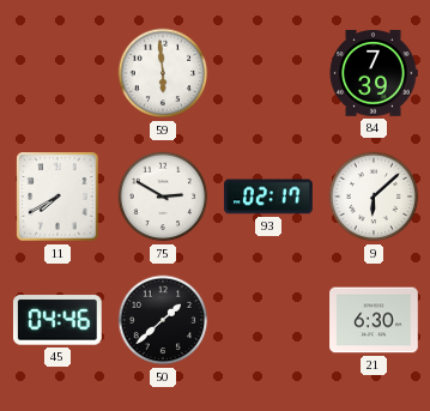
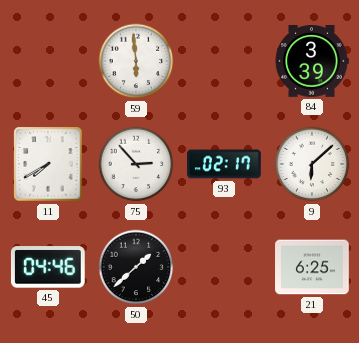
84: 7:39 -> 3:39 (312, 62)
75: 2:50 -> 2:53 (136, 164)
21: 6:30 -> 6:25 (312, 267)
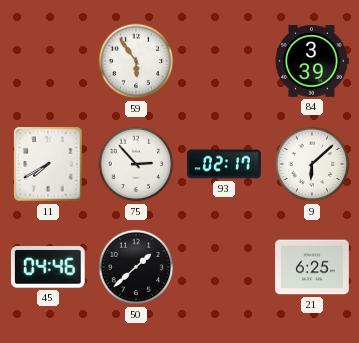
59: 5:59 -> 5:54 (136, 61)
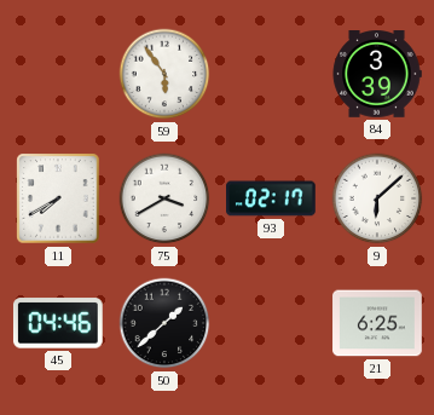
75: 2:53 -> 3:40 (164, 198)
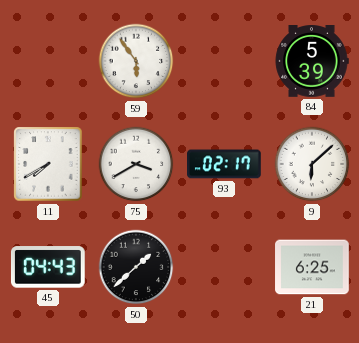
84: 3:39 -> 5:39 (312, 62)
45: 04:46 -> 04:43 (48, 267)
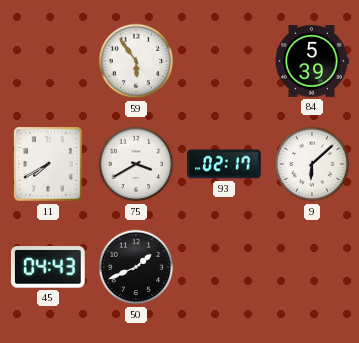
50: 1:38 -> 1:41 (136, 267)
21: 6:25 -> none (312, 267)
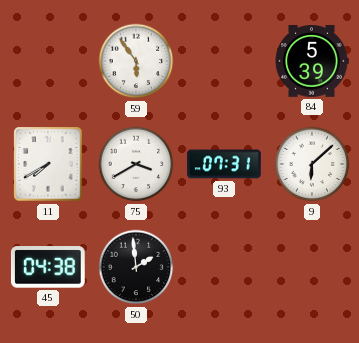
93: 02:17 -> 07:31 (225, 164)
45: 04:43 -> 04:38 (48, 267)
50: 1:41 -> 1:59 (136, 267)
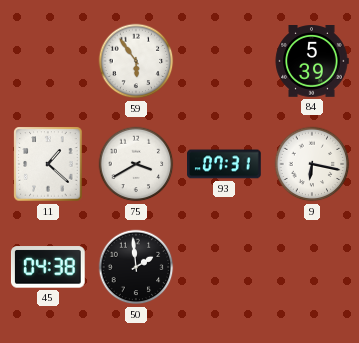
11: 7:40 -> 1:22 (48, 164)
9: 6:08 -> 6:17 (312, 164)
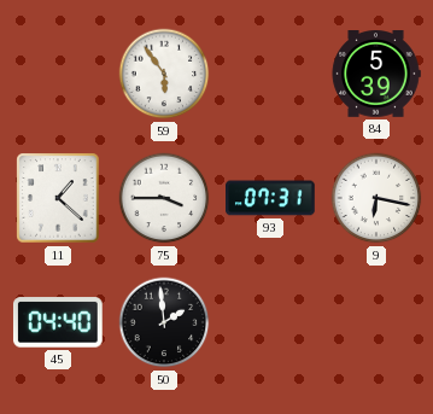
75: 3:40 -> 3:45 (164, 198)
45: 04:38 -> 04:40 (58, 322)
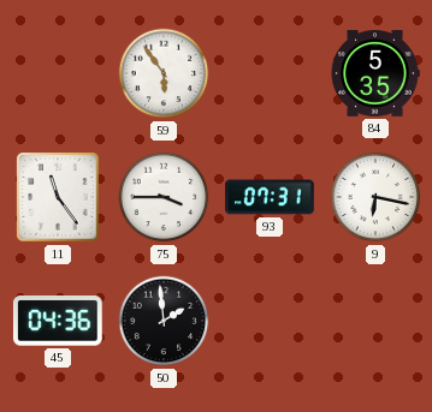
84: 5:39 -> 5:35 (375, 74)
11: 1:22 -> 11:24 (58, 197)
45: 04:40 -> 04:36 (58, 321)
